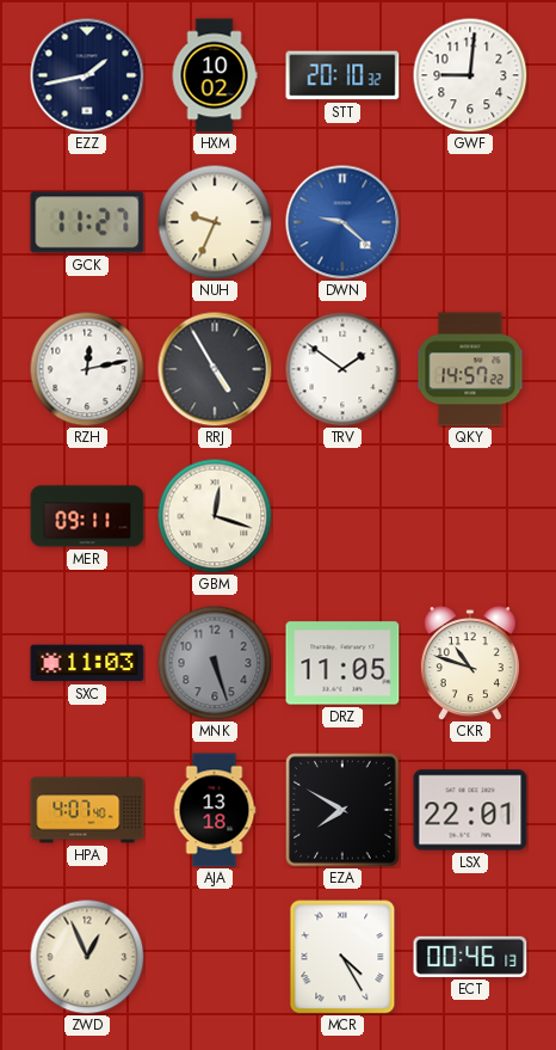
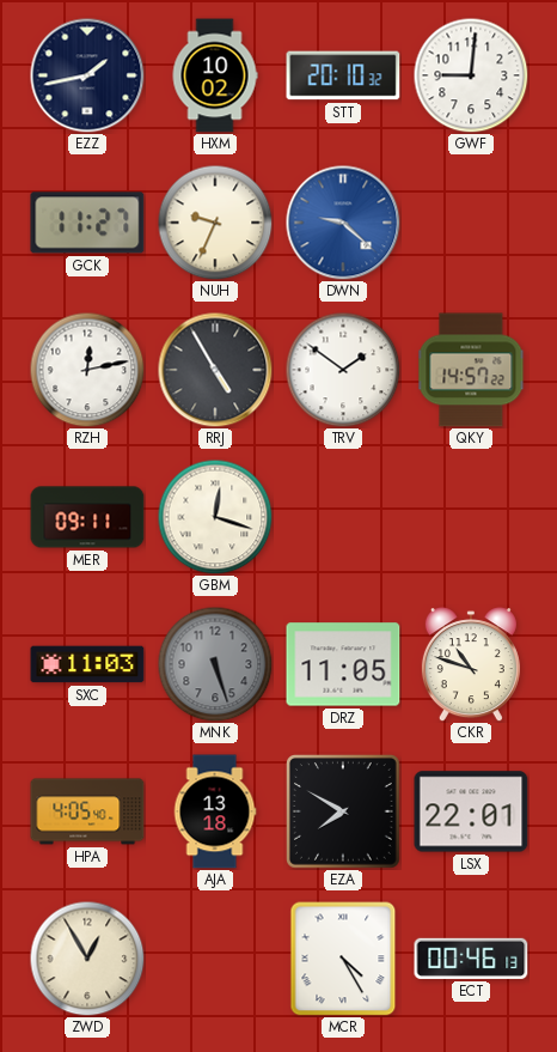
HPA: 4:07 -> 4:05 (87, 811)
ZWD: 12:56 -> 12:55 (87, 959)
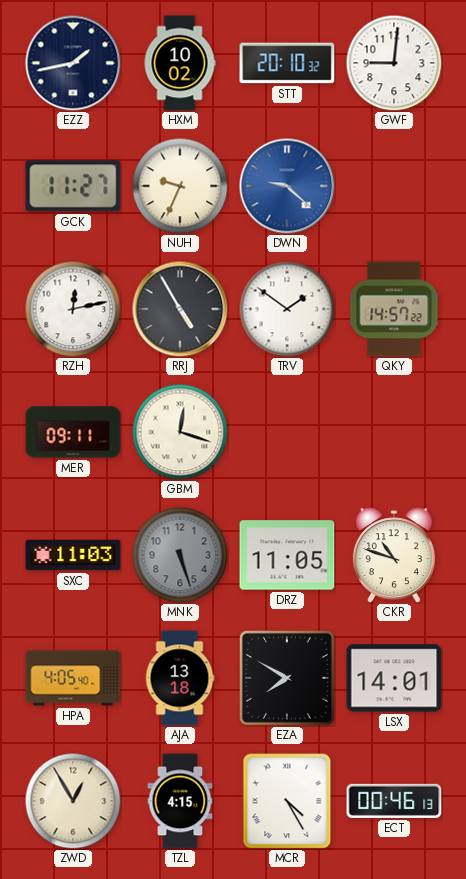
LSX: 22:01 -> 14:01 (394, 678)
TZL: none -> 4:15 (180, 801)
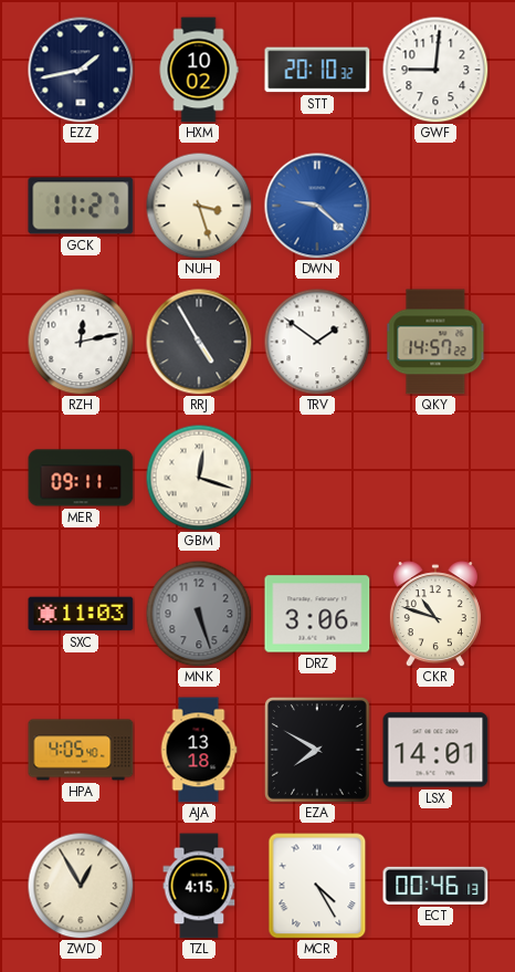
NUH: 9:34 -> 3:27 (199, 206)
DRZ: 11:05 -> 3:06 (317, 614)
